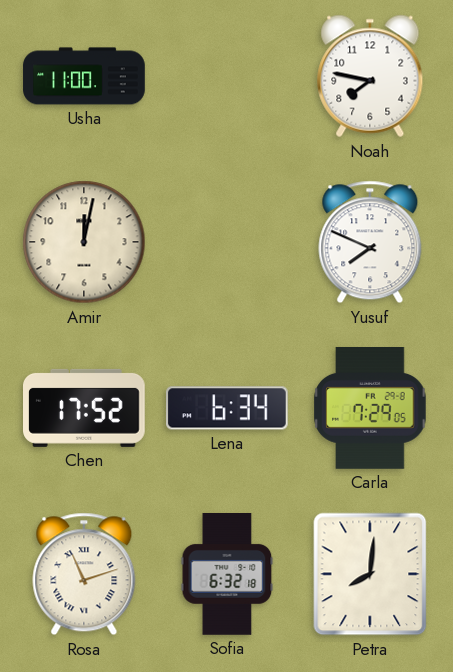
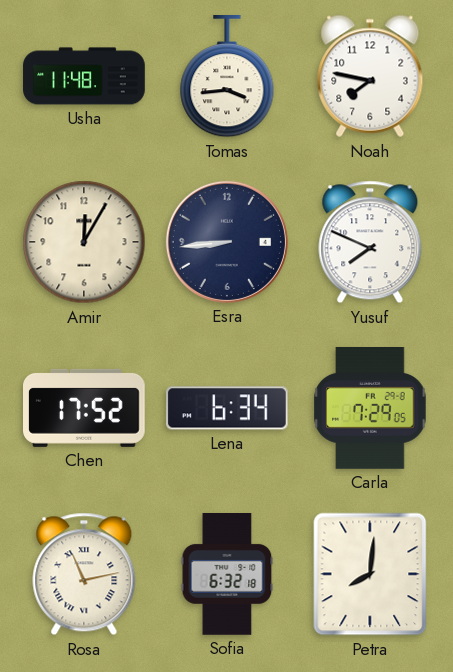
Usha: 11:00 -> 11:48 (84, 76)
Tomas: none -> 3:44 (227, 77)
Amir: 12:02 -> 12:05 (84, 242)
Esra: none -> 8:44 (227, 242)
Rosa: 11:12 -> 11:13 (84, 574)
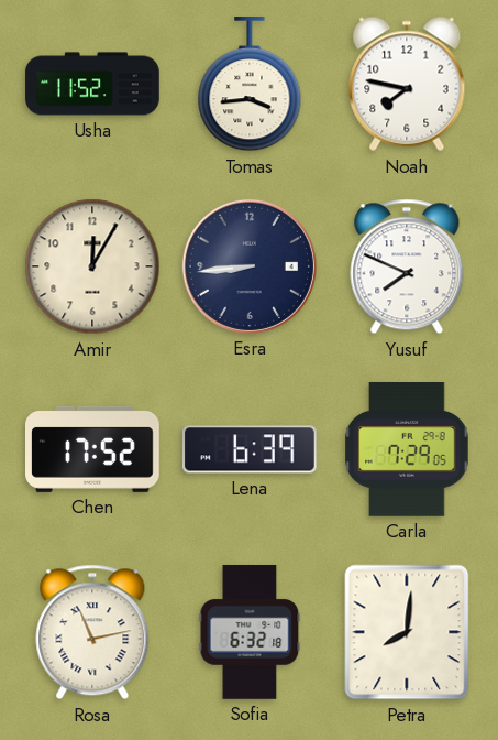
Usha: 11:48 -> 11:52 (92, 84)
Lena: 6:34 -> 6:39 (251, 449)
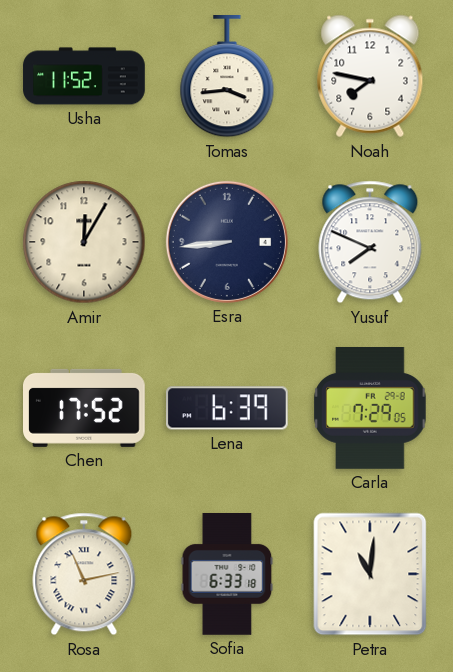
Sofia: 6:32 -> 6:33 (227, 575)
Petra: 8:01 -> 11:01 (370, 574)
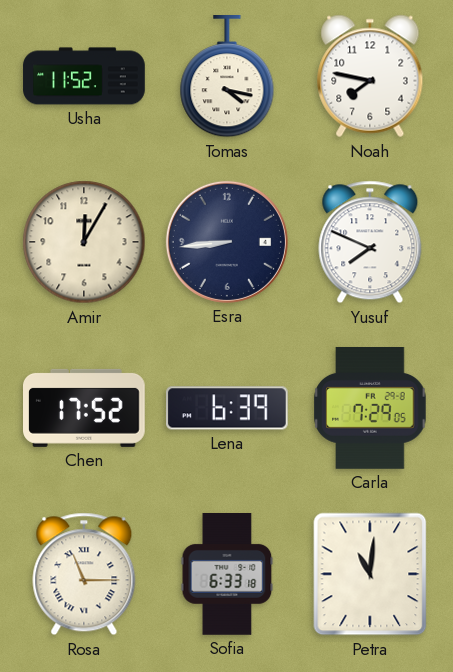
Tomas: 3:44 -> 4:17 (227, 77)
Rosa: 11:13 -> 11:15 (84, 574)
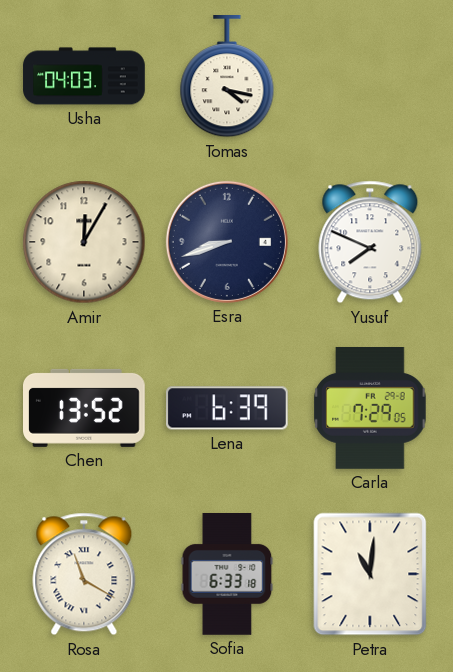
Usha: 11:52 -> 04:03 (84, 76)
Noah: 7:47 -> none (370, 76)
Esra: 8:44 -> 8:42 (227, 242)
Chen: 17:52 -> 13:52 (85, 408)
Rosa: 11:15 -> 11:20 (84, 574)
